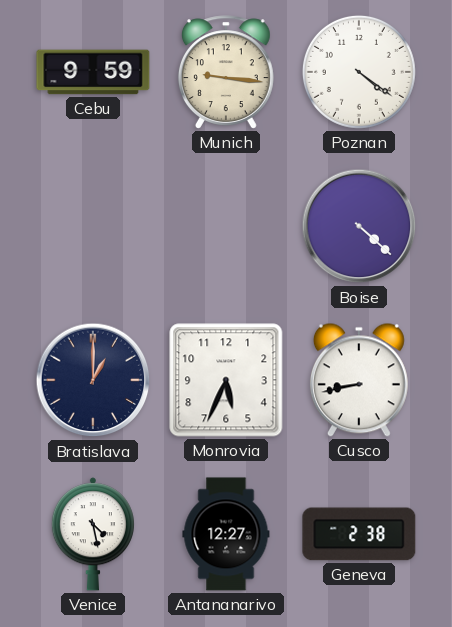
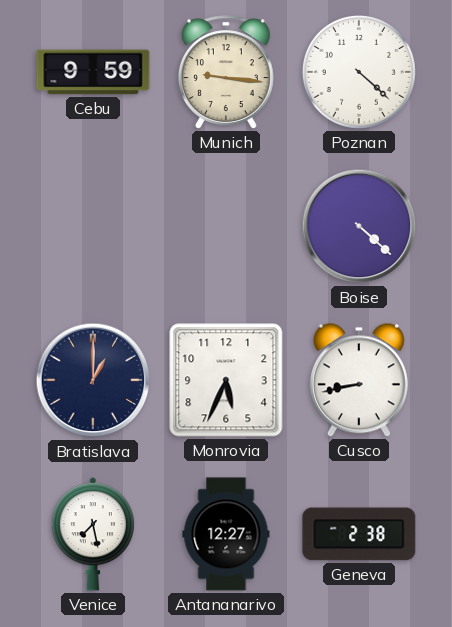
Poznan: 4:21 -> 4:22 (359, 72)
Venice: 4:28 -> 7:28 (93, 534)
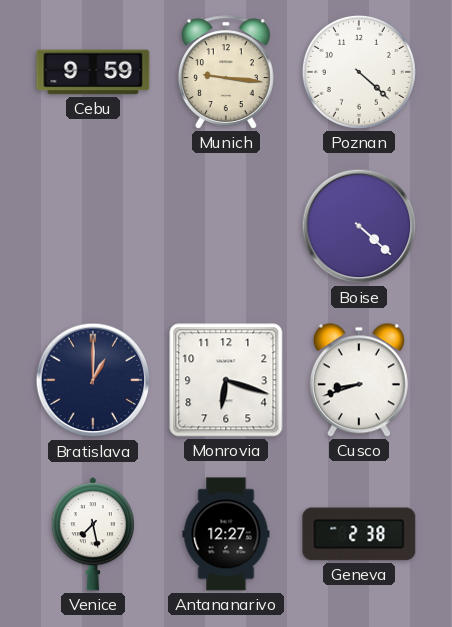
Monrovia: 5:34 -> 6:18 (226, 380)
Cusco: 8:43 -> 8:42 (359, 380)
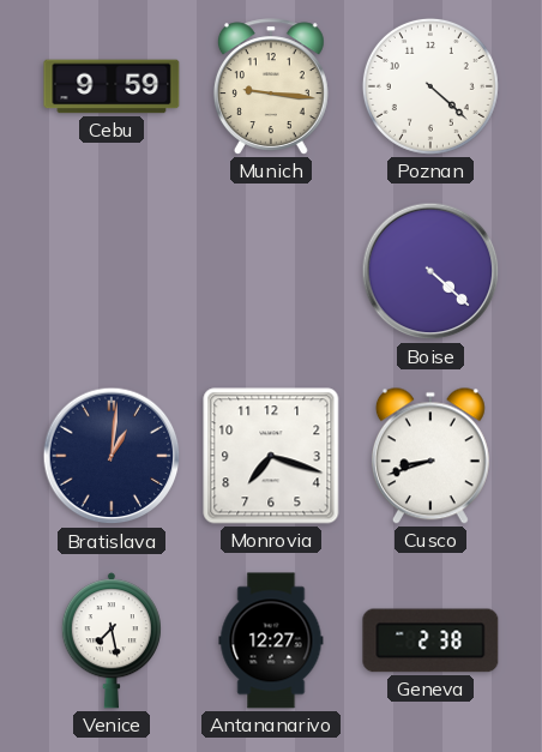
Bratislava: 1:00 -> 1:01 (112, 456)
Monrovia: 6:18 -> 7:18 (271, 456)
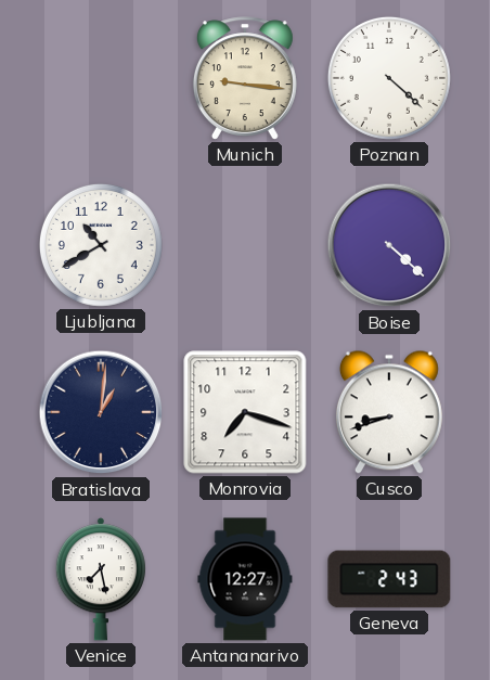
Cebu: 9:59 -> none (112, 86)
Ljubljana: none -> 10:40 (101, 245)
Geneva: 2:38 -> 2:43 (389, 579)
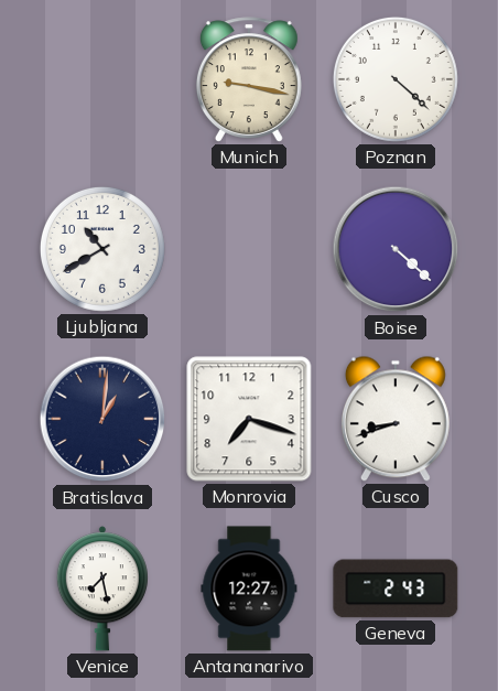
Munich: 9:16 -> 9:17 (249, 79)
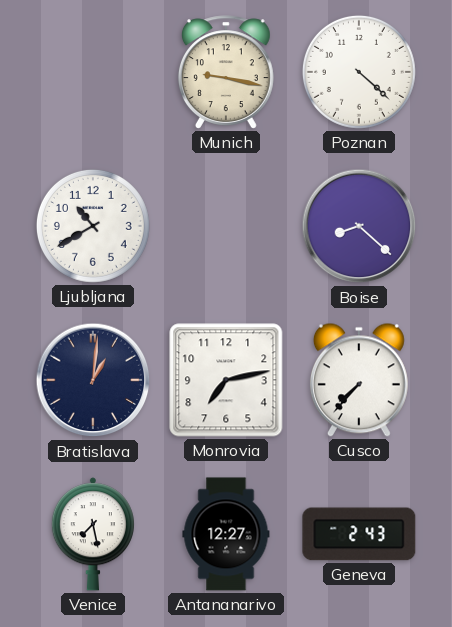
Boise: 4:22 -> 8:22 (359, 226)
Monrovia: 7:18 -> 7:13 (226, 380)
Cusco: 8:42 -> 7:37 (359, 380)
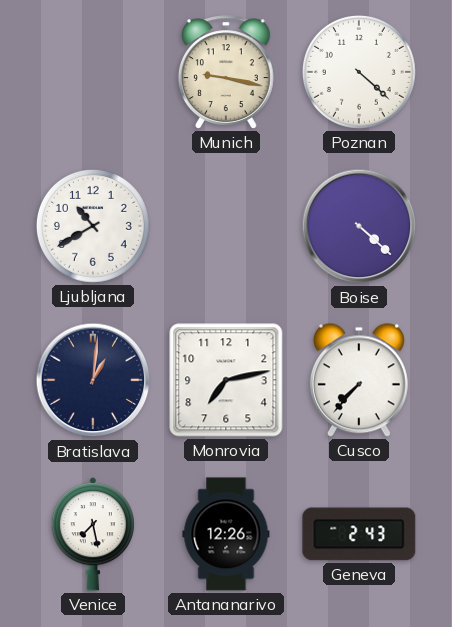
Boise: 8:22 -> 4:22 (359, 226)
Antananarivo: 12:27 -> 12:26 (226, 534)
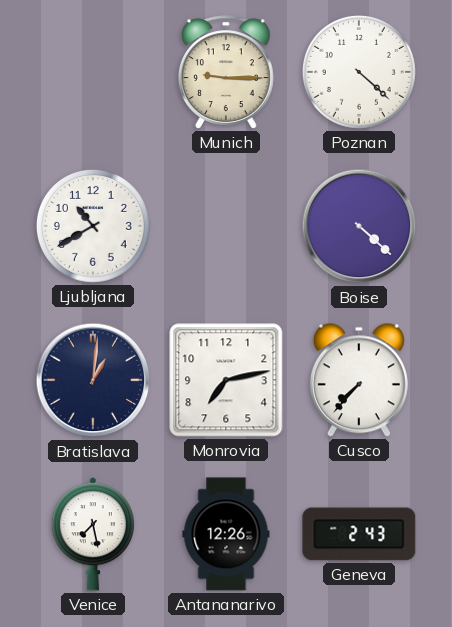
Munich: 9:17 -> 9:15 (226, 72)
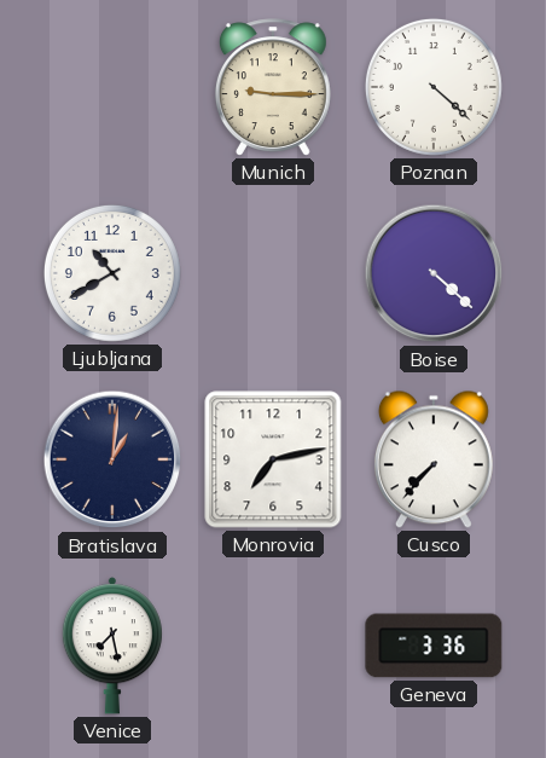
Antananarivo: 12:26 -> none (226, 534)
Geneva: 2:43 -> 3:36 (434, 646)
